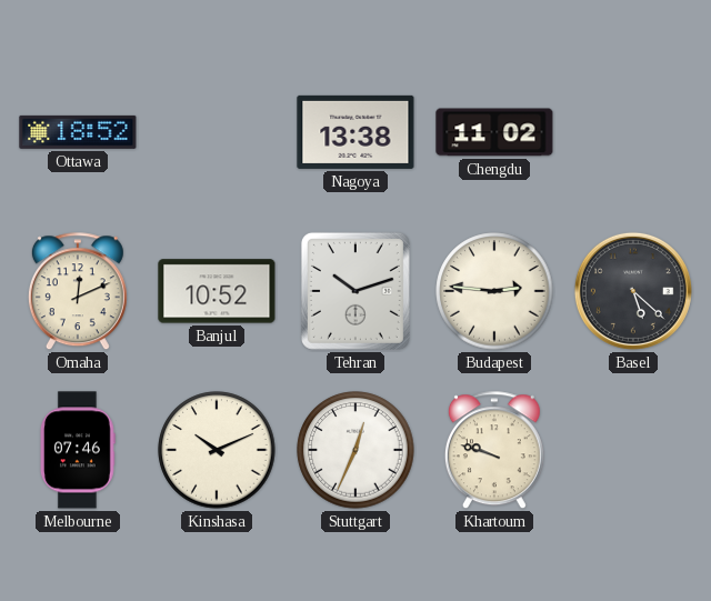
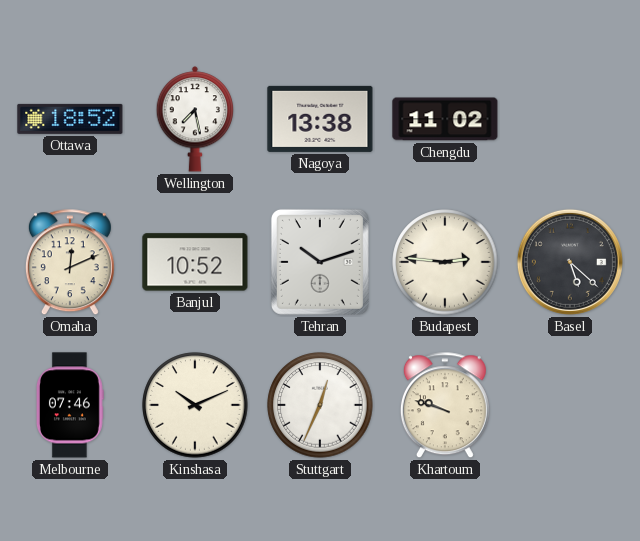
Wellington: none -> 7:28 (195, 119)
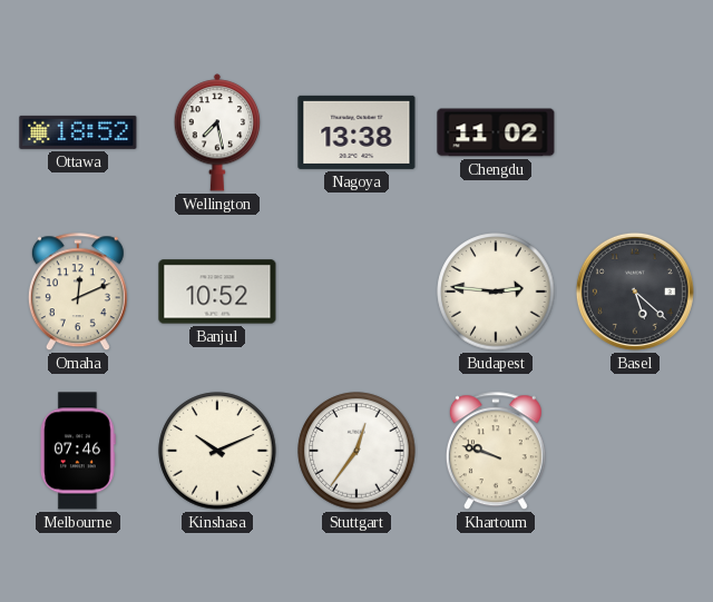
Tehran: 10:12 -> none (320, 262)
Stuttgart: 12:34 -> 12:36 (356, 451)
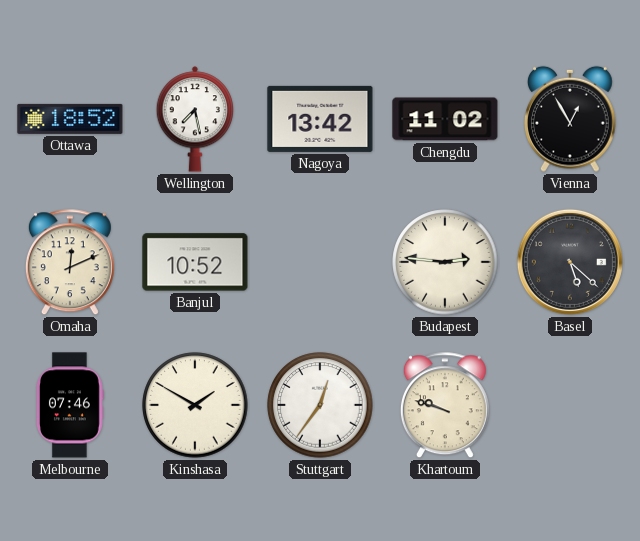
Nagoya: 13:38 -> 13:42 (320, 119)
Vienna: none -> 12:55 (571, 119)
Kinshasa: 10:11 -> 1:50 (195, 405)
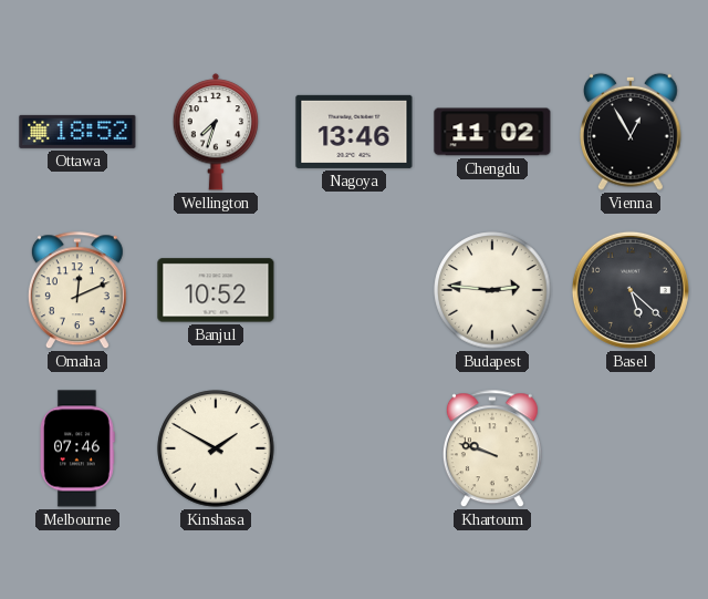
Wellington: 7:28 -> 7:33 (216, 132)
Nagoya: 13:42 -> 13:46 (354, 132)
Stuttgart: 12:36 -> none (320, 405)
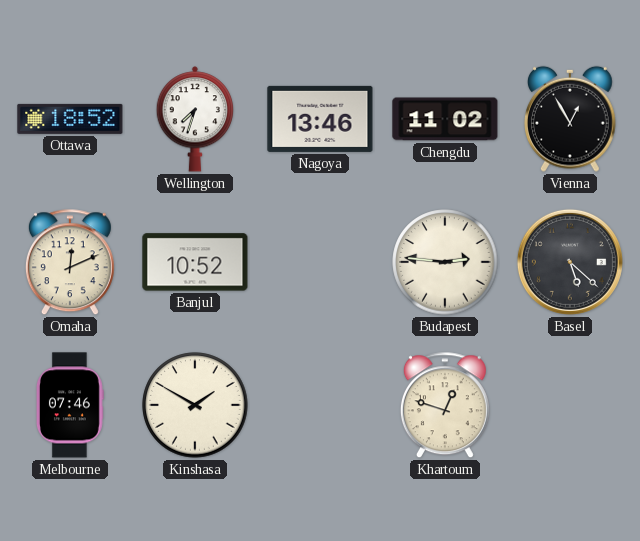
Khartoum: 9:48 -> 12:48 (445, 406)
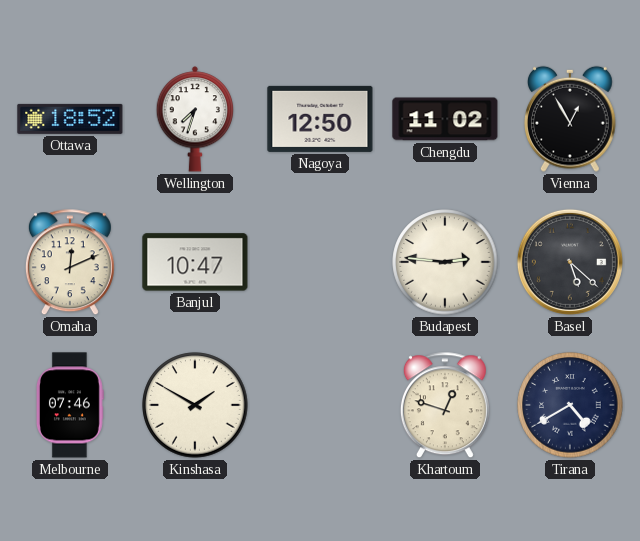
Nagoya: 13:46 -> 12:50 (320, 119)
Banjul: 10:52 -> 10:47 (195, 262)
Tirana: none -> 4:40 (570, 405)
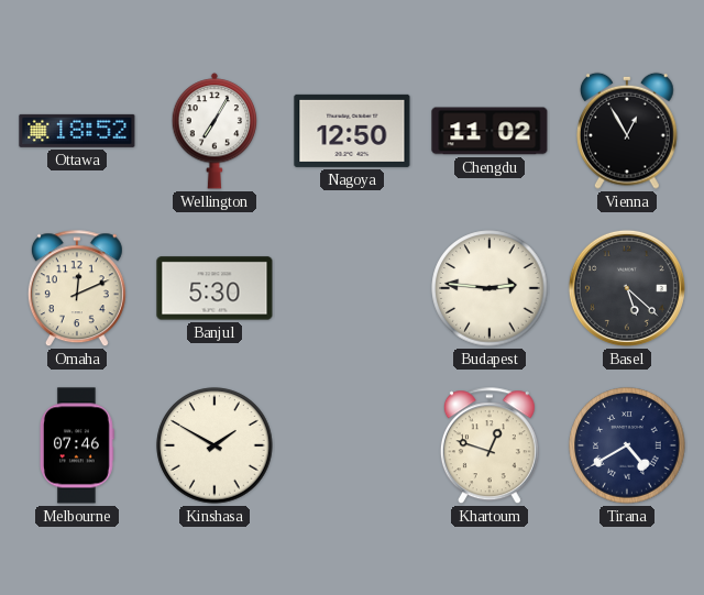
Wellington: 7:33 -> 7:05 (215, 131)
Banjul: 10:47 -> 5:30 (215, 288)
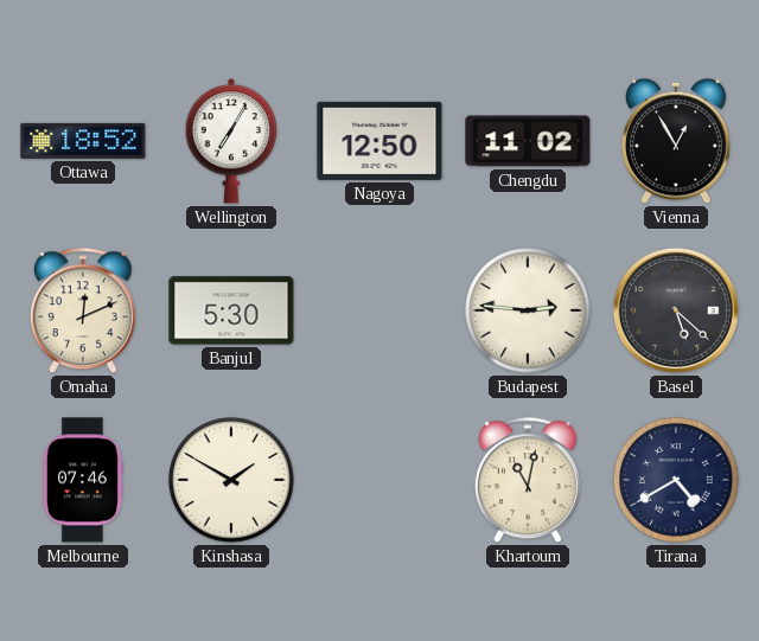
Khartoum: 12:48 -> 11:02 (528, 481)
